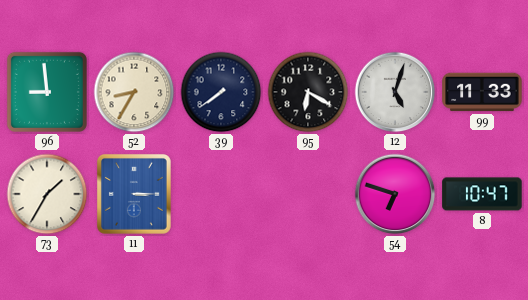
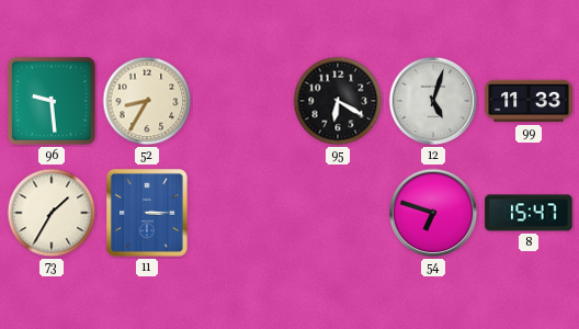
96: 8:59 -> 9:29 (52, 101)
39: 7:39 -> none (221, 92)
8: 10:47 -> 15:47 (529, 213)
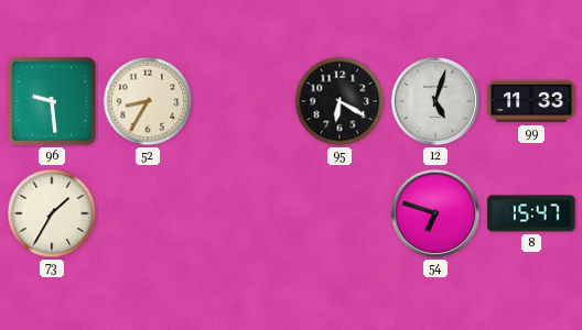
11: 3:15 -> none (147, 213)
